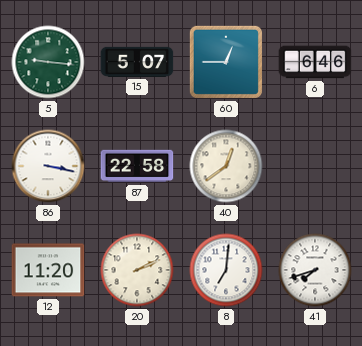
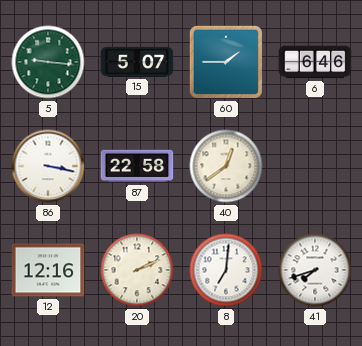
60: 12:45 -> 1:45 (226, 62)
12: 11:20 -> 12:16 (48, 270)
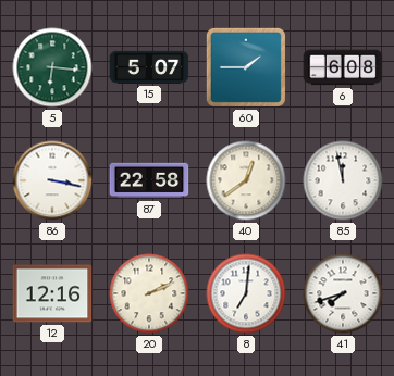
5: 9:16 -> 6:16 (52, 67)
6: 6:46 -> 6:08 (343, 67)
85: none -> 11:58 (343, 180)
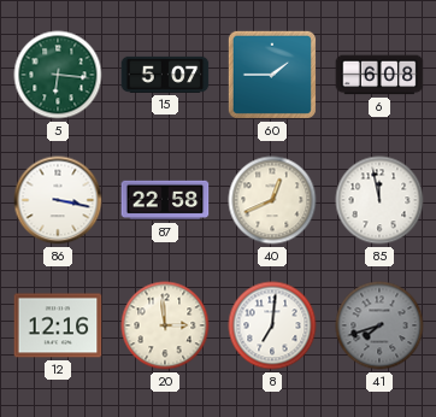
40: 12:39 -> 12:41 (272, 200)
20: 2:11 -> 2:59 (165, 325)
41 dial: white -> grey (379, 325)
